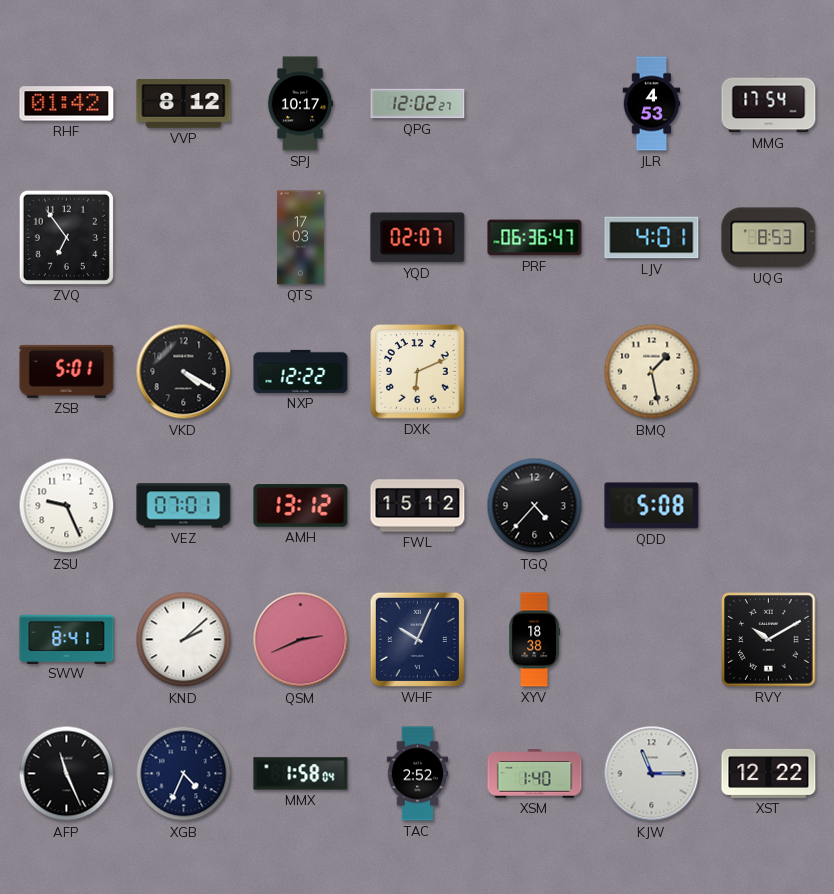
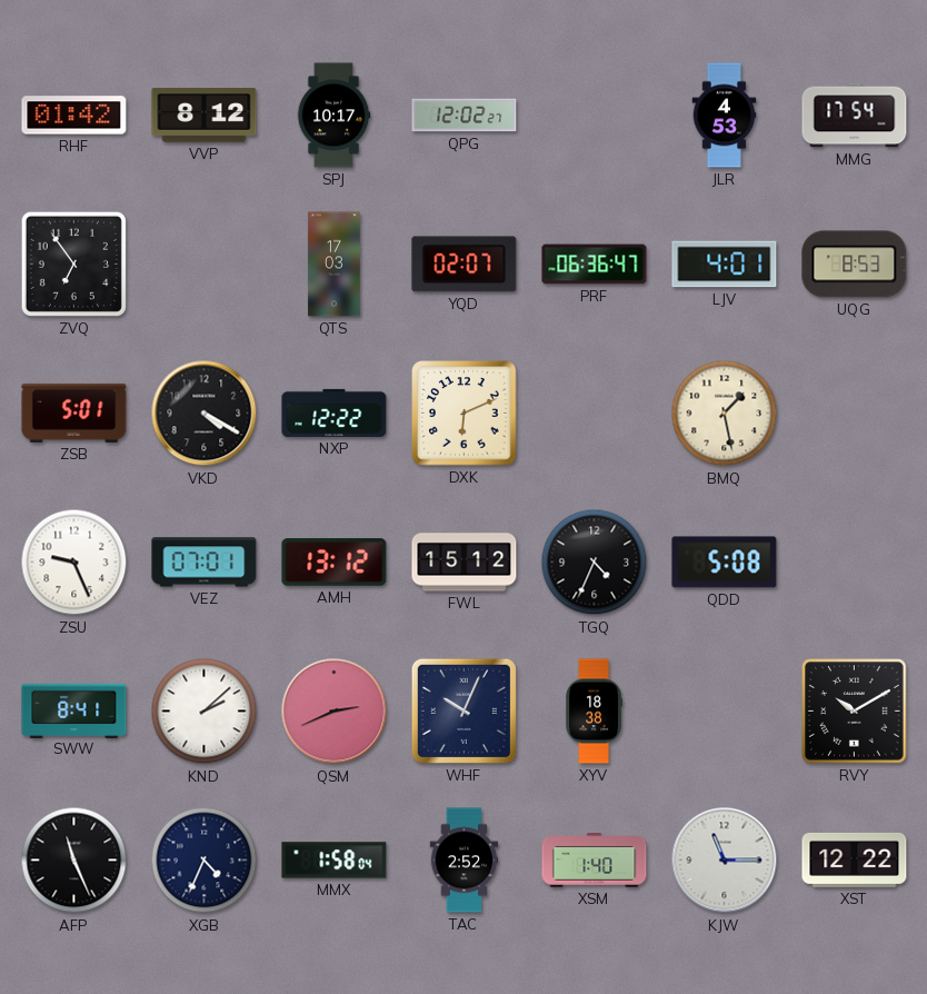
TGQ: 4:37 -> 4:34 (595, 563)
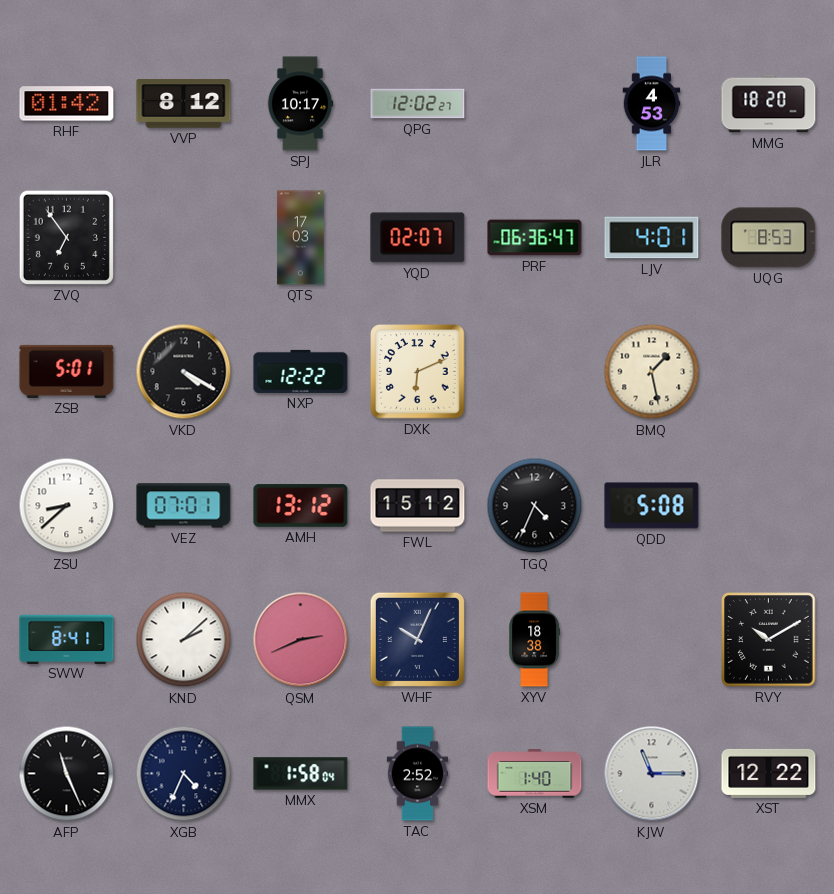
MMG: 17:54 -> 18:20 (769, 104)
ZSU: 9:26 -> 8:38 (67, 506)
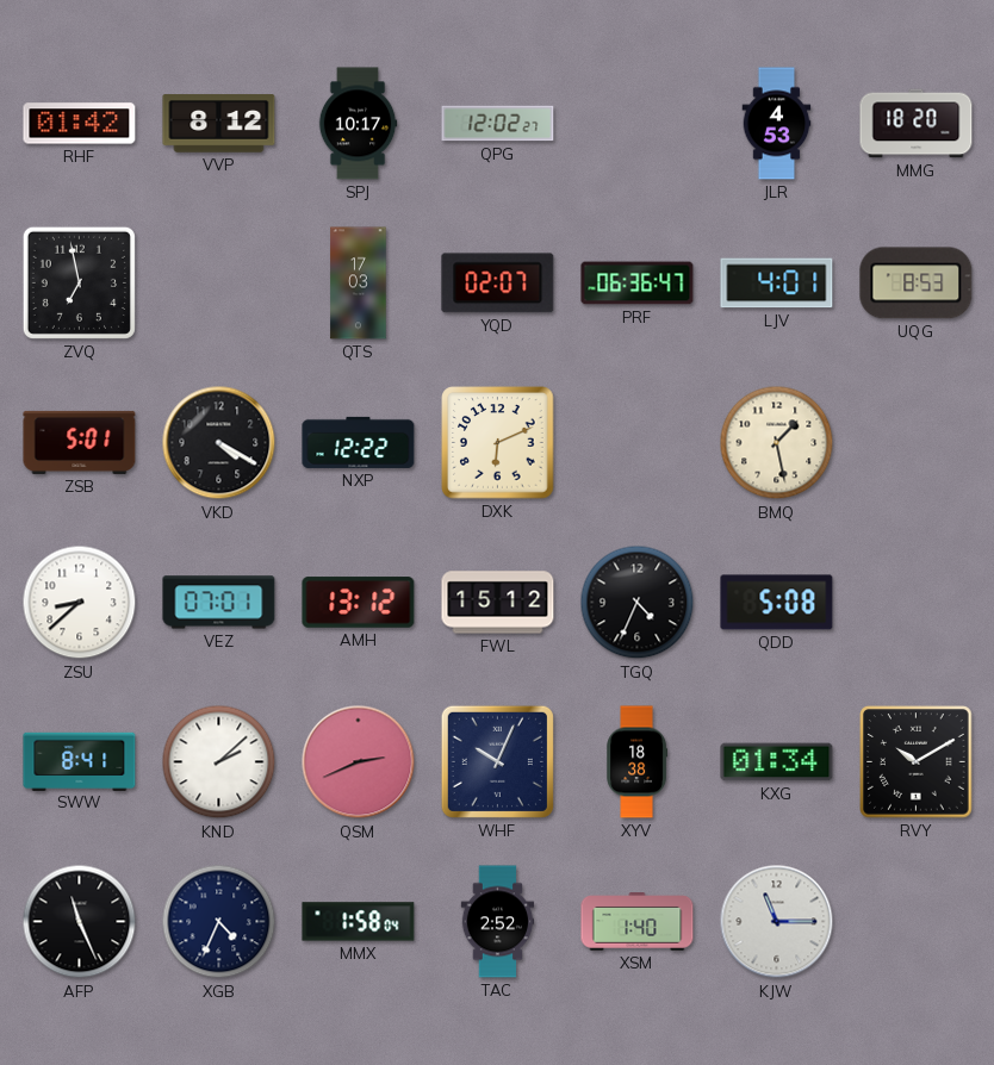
ZVQ: 6:54 -> 6:58 (79, 282)
KXG: none -> 01:34 (777, 762)
XST: 12:22 -> none (769, 773)
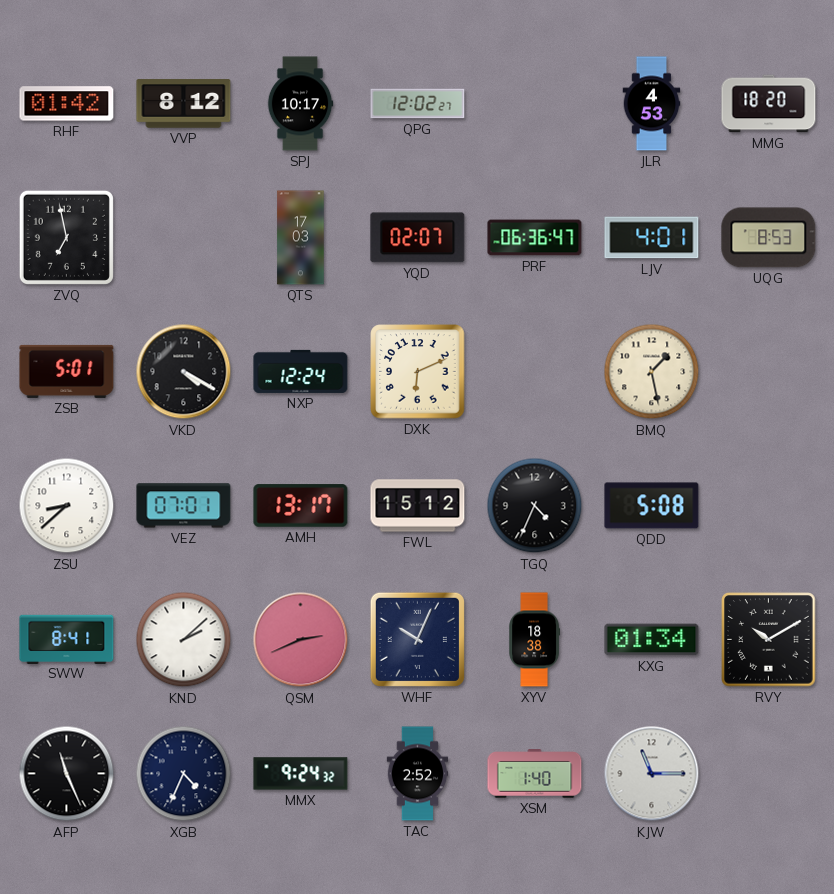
NXP: 12:22 -> 12:24 (301, 371)
AMH: 13:12 -> 13:17 (301, 506)
MMX: 1:58 -> 9:24 (301, 774)
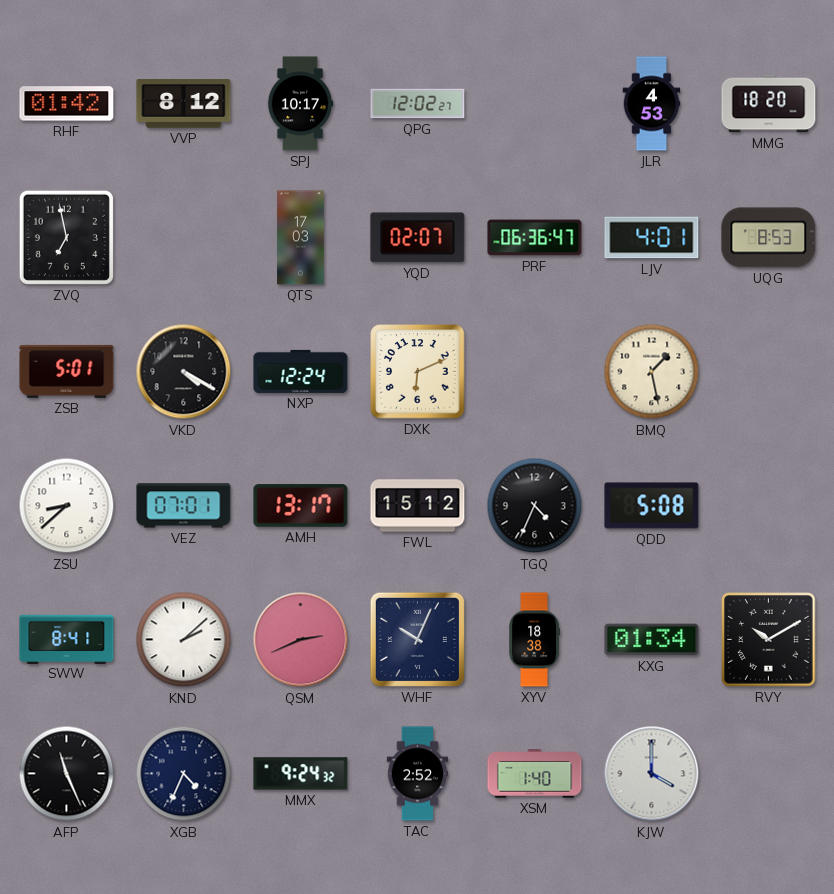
KJW: 11:15 -> 4:00 (652, 774)
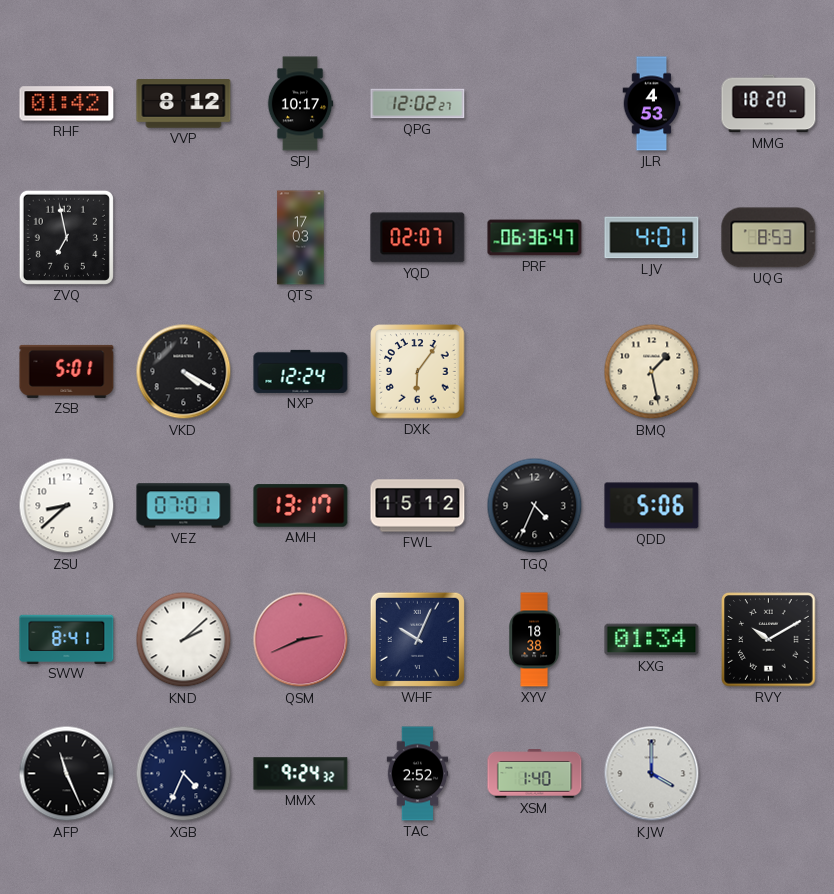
DXK: 6:11 -> 6:06 (418, 372)
QDD: 5:08 -> 5:06 (652, 506)
